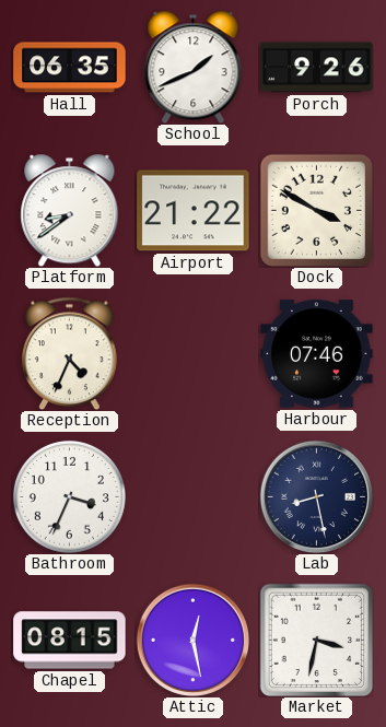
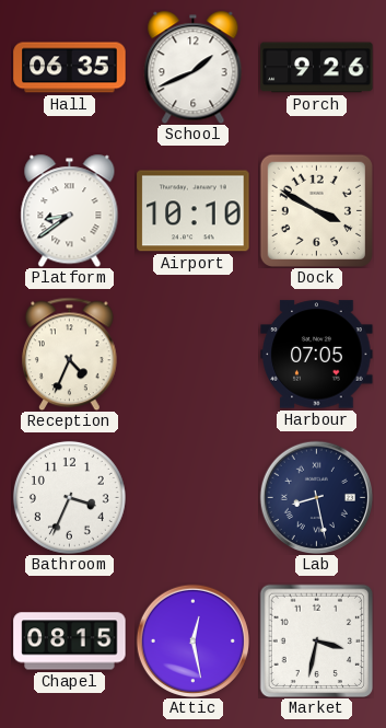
Airport: 21:22 -> 10:10 (194, 211)
Harbour: 07:46 -> 07:05 (317, 355)
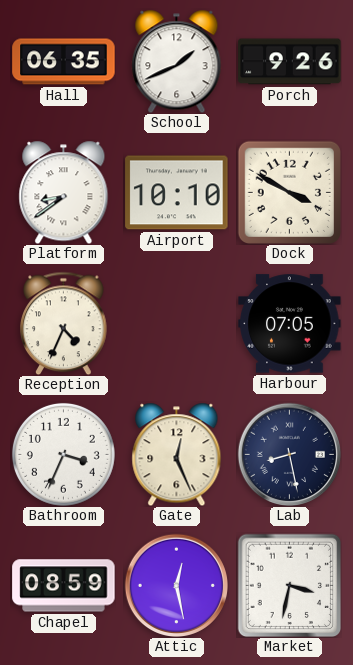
Gate: none -> 12:26 (177, 454)
Chapel: 08:15 -> 08:59 (64, 586)
